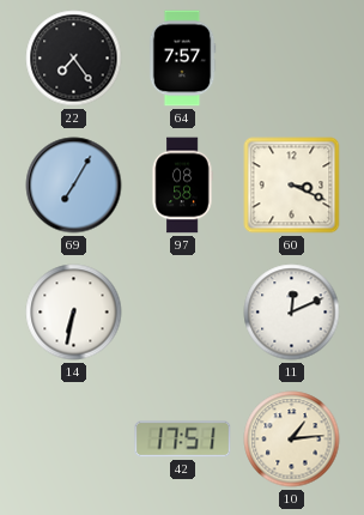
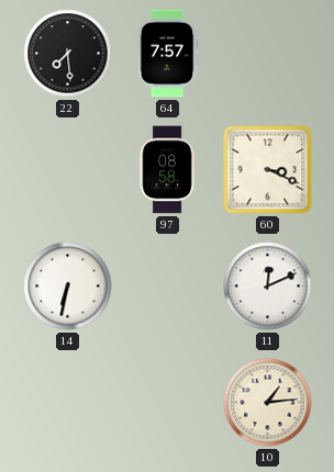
22: 7:24 -> 7:29 (68, 54)
69: 7:05 -> none (74, 186)
42: 17:51 -> none (183, 440)
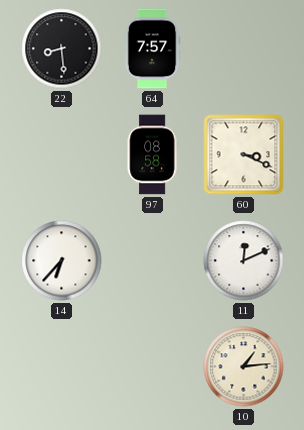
22: 7:29 -> 8:29 (62, 49)
14: 6:32 -> 6:37 (62, 261)
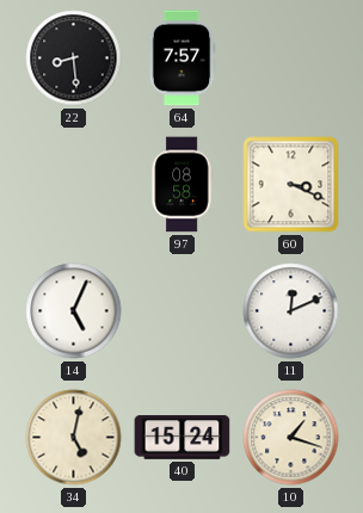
14: 6:37 -> 5:04 (74, 311)
34: none -> 5:02 (74, 438)
40: none -> 15:24 (183, 438)
10: 1:14 -> 1:18 (291, 438)
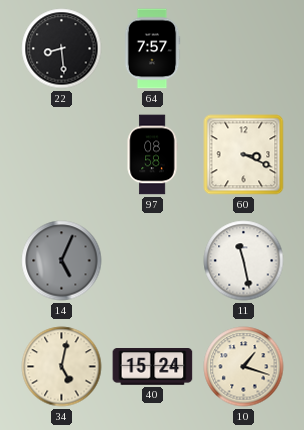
14 dial: white -> grey (62, 261)
11: 12:11 -> 11:28 (244, 261)
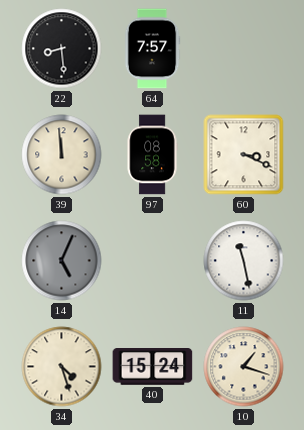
39: none -> 11:59 (62, 155)
34: 5:02 -> 4:27 (62, 367)
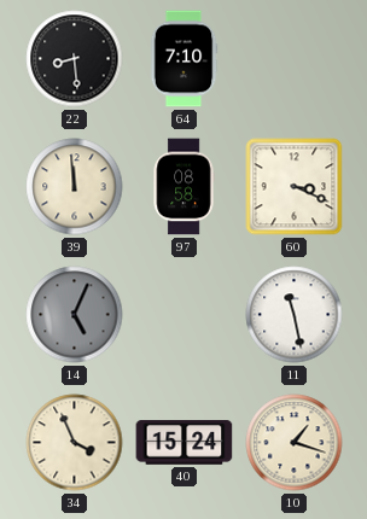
64: 7:57 -> 7:10 (183, 59)
34: 4:27 -> 3:56 (75, 443)
